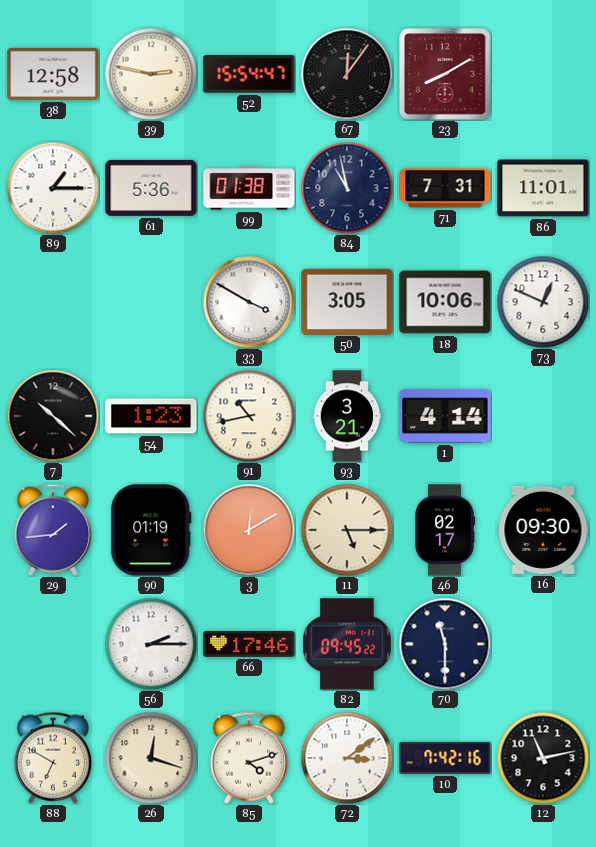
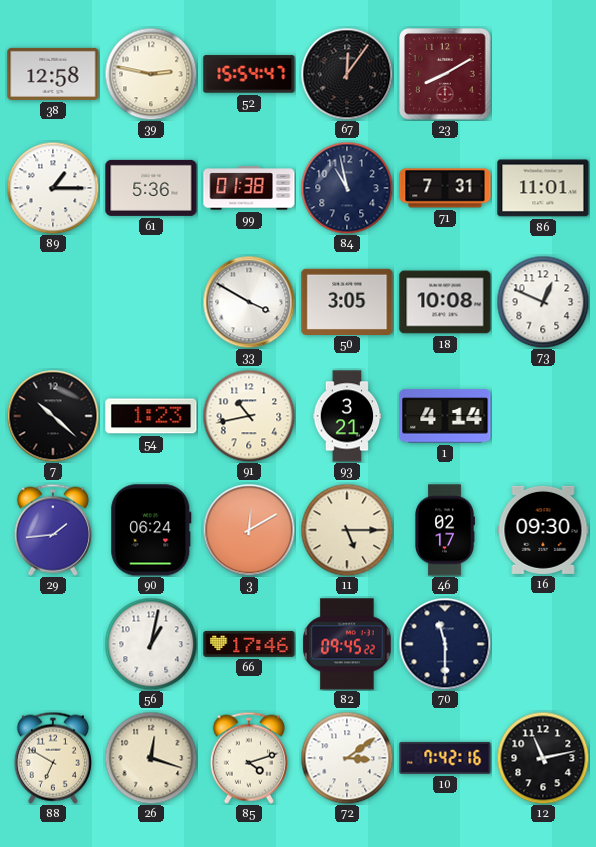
18: 10:06 -> 10:08 (445, 302)
90: 01:19 -> 06:24 (151, 530)
56: 2:15 -> 1:02 (151, 644)
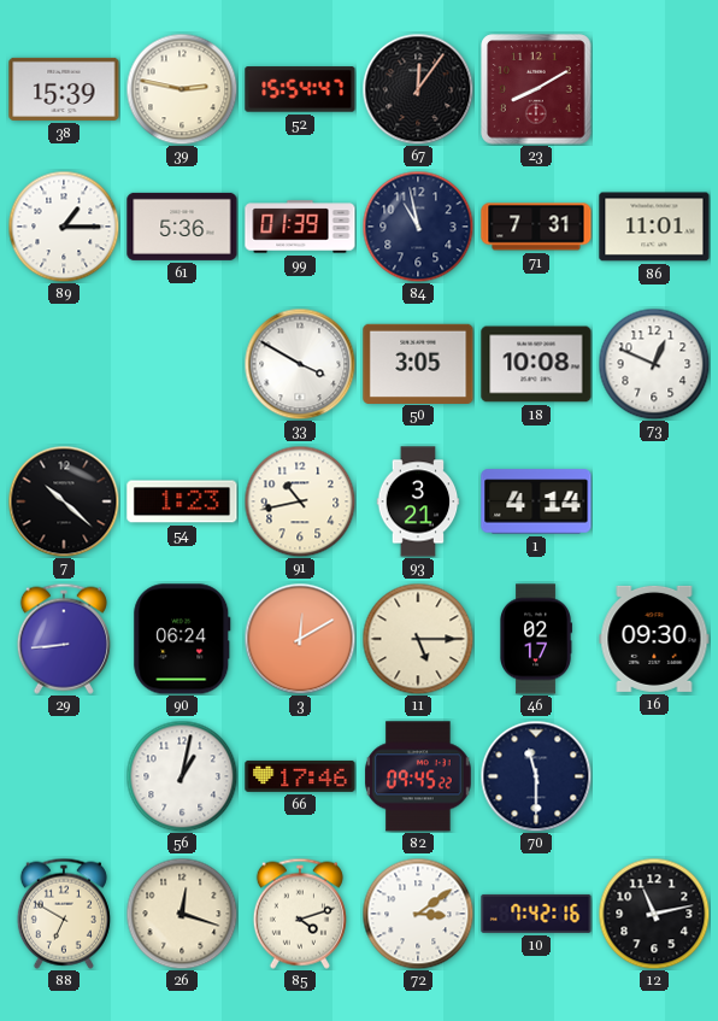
38: 12:58 -> 15:39 (64, 89)
99: 01:38 -> 01:39 (300, 227)
29: 1:44 -> 8:44 (64, 639)
